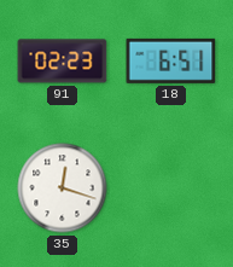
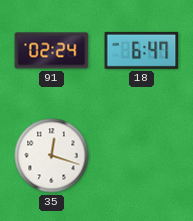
91: 02:23 -> 02:24 (52, 51)
18: 6:51 -> 6:47 (142, 50)
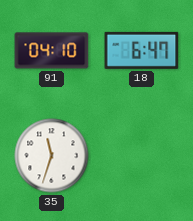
91: 02:24 -> 04:10 (52, 51)
35: 12:18 -> 11:33 (52, 156)
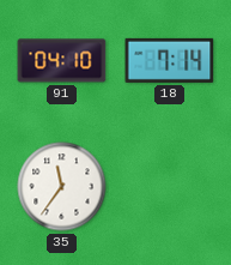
18: 6:47 -> 7:14 (170, 60)
35: 11:33 -> 11:36 (62, 187)
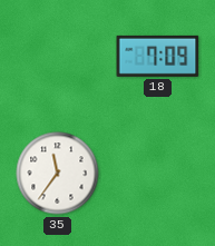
91: 04:10 -> none (62, 61)
18: 7:14 -> 7:09 (158, 56)
